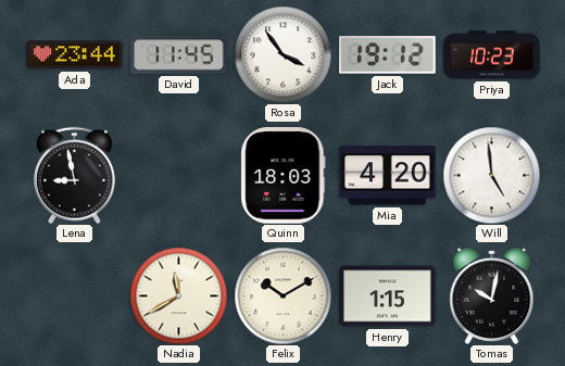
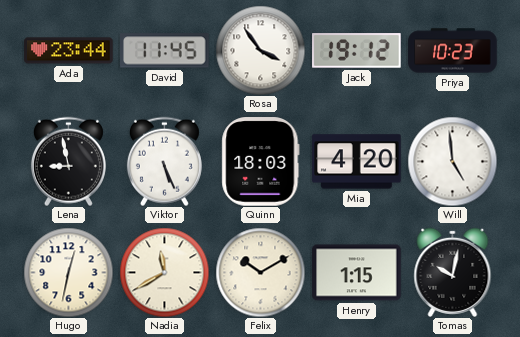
Viktor: none -> 5:26 (164, 161)
Hugo: none -> 12:32 (68, 272)
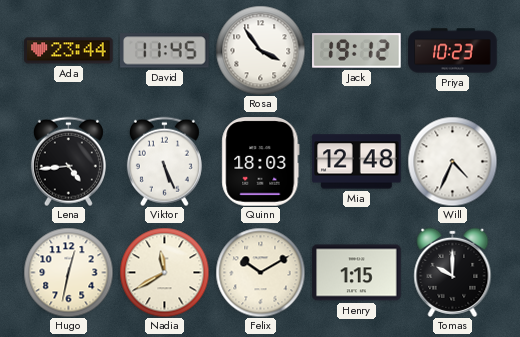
Lena: 8:58 -> 4:44 (68, 161)
Mia: 4:20 -> 12:48 (357, 162)
Will: 4:59 -> 4:34 (452, 161)
Tomas: 10:02 -> 10:00 (453, 272)
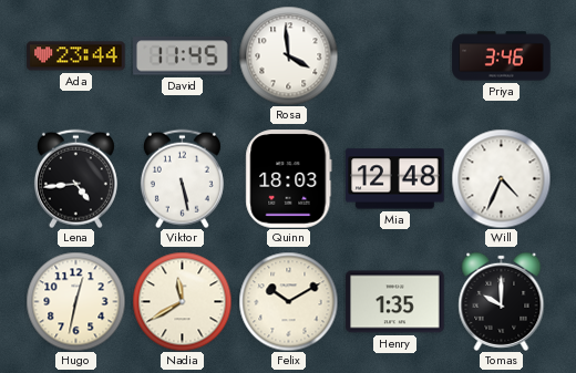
Rosa: 3:54 -> 3:59 (288, 55)
Jack: 19:12 -> none (357, 51)
Priya: 10:23 -> 3:46 (502, 56)
Viktor: 5:26 -> 5:28 (182, 178)
Henry: 1:15 -> 1:35 (395, 302)
